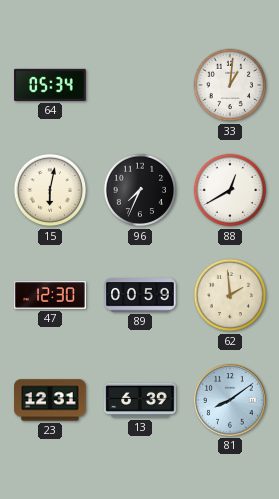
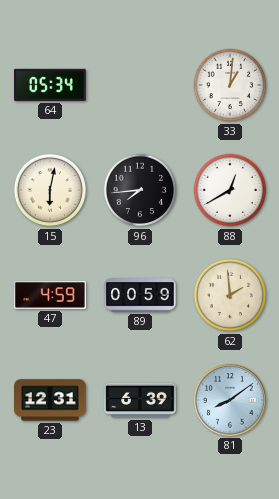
96: 7:34 -> 7:44 (140, 190)
47: 12:30 -> 4:59 (50, 295)
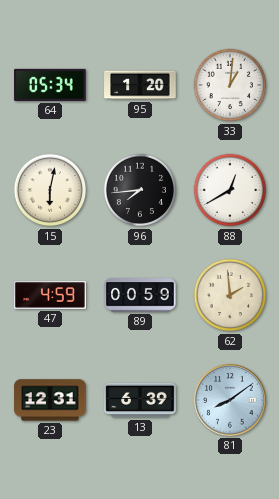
95: none -> 1:20 (140, 85)
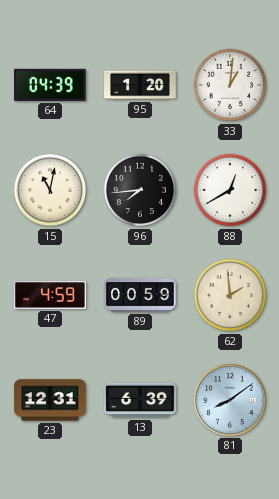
64: 05:34 -> 04:39 (50, 85)
15: 6:02 -> 11:02 (50, 190)
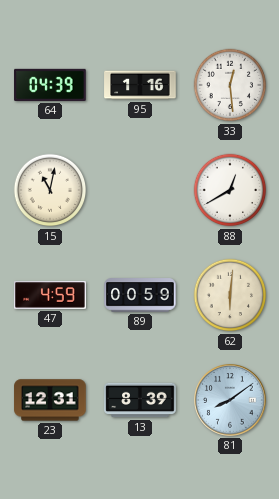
95: 1:20 -> 1:16 (140, 85)
33: 1:01 -> 12:29 (230, 85)
96: 7:44 -> none (140, 190)
62: 1:59 -> 6:01 (230, 295)
13: 6:39 -> 8:39 (140, 400)
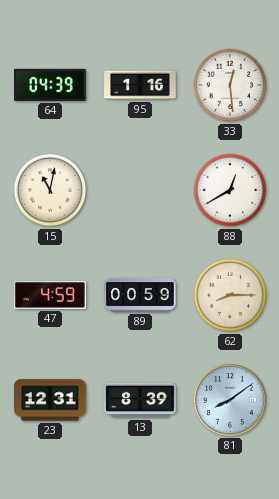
62: 6:01 -> 8:15 (230, 295)
